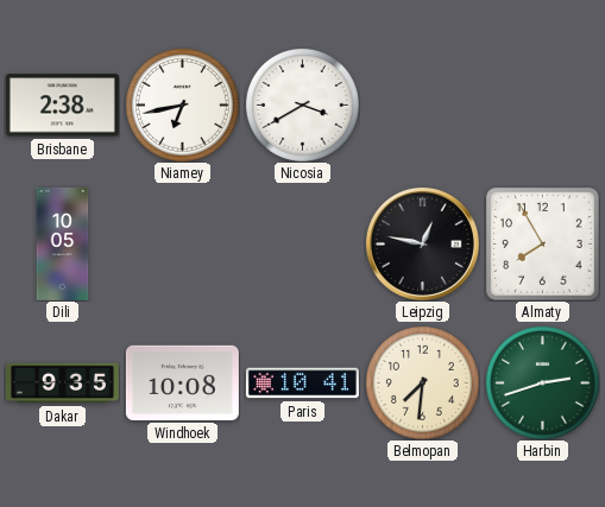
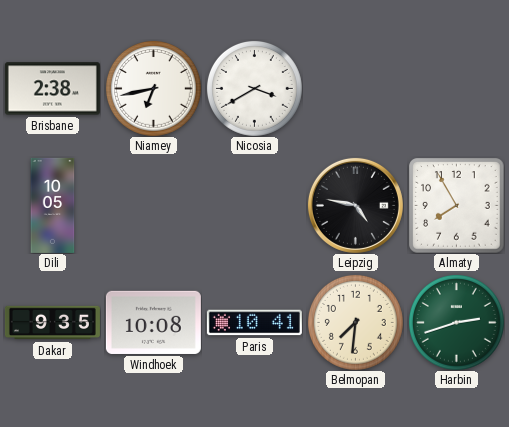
Leipzig: 12:47 -> 4:47 (355, 205)
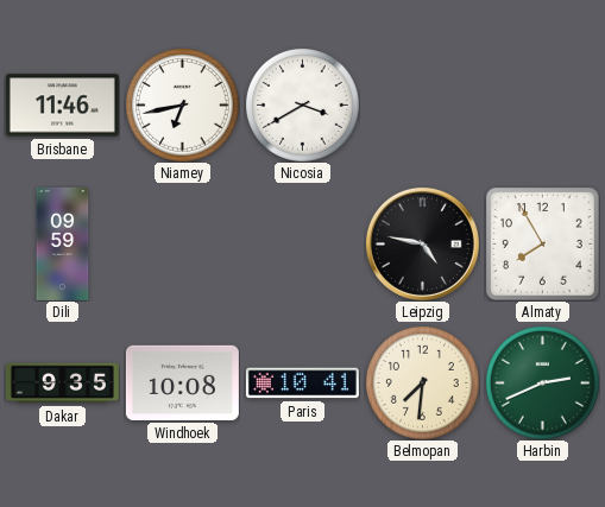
Brisbane: 2:38 -> 11:46 (62, 106)
Dili: 10:05 -> 09:59 (63, 243)
Harbin: 2:42 -> 2:41 (542, 382)
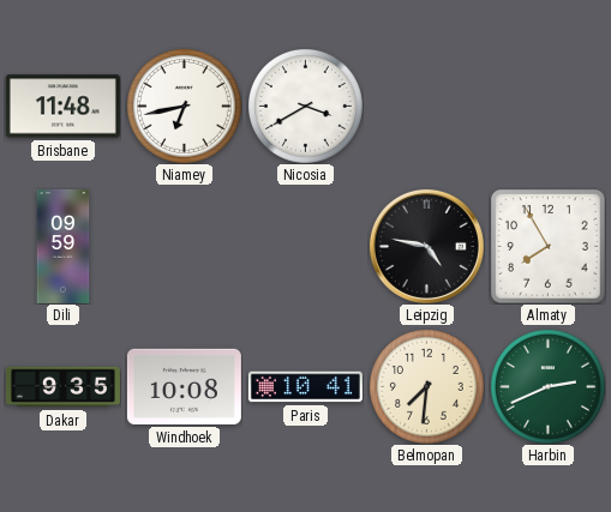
Brisbane: 11:46 -> 11:48 (62, 107)
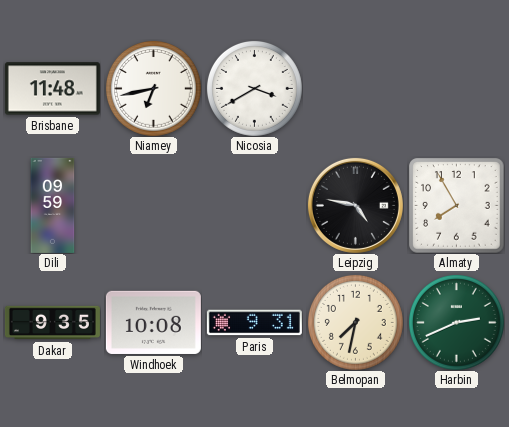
Paris: 10:41 -> 9:31 (254, 323)
Belmopan: 7:31 -> 7:32 (355, 322)
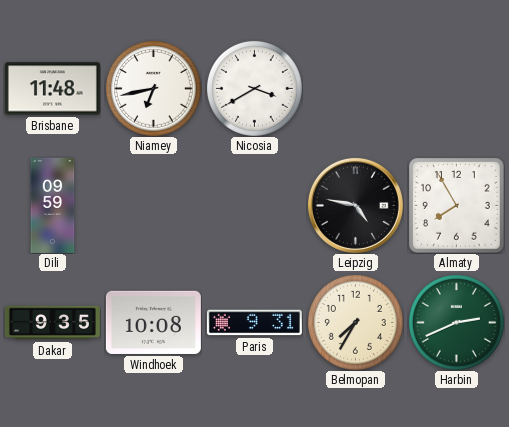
Belmopan: 7:32 -> 7:35 (355, 322)
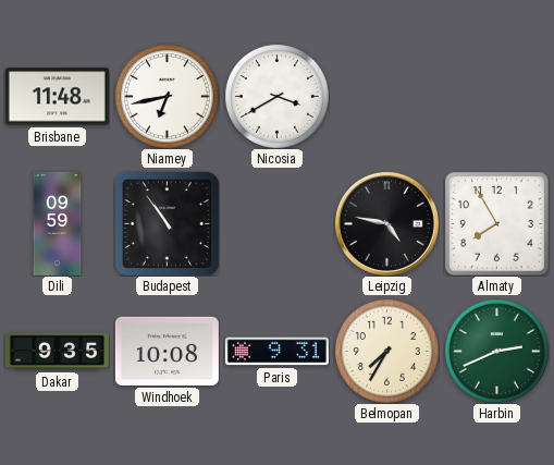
Budapest: none -> 10:54 (167, 223)
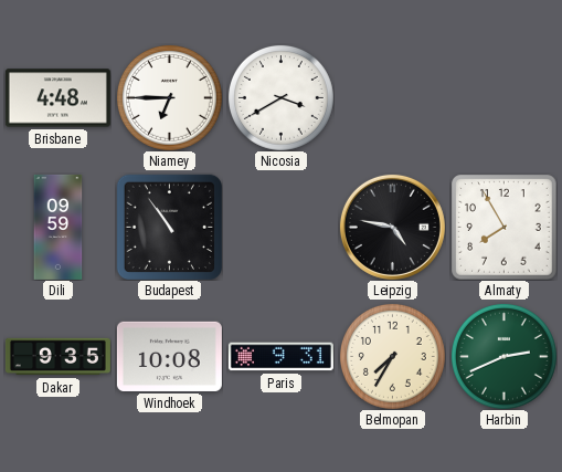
Brisbane: 11:48 -> 4:48 (57, 98)
Niamey: 6:43 -> 6:45 (169, 97)
